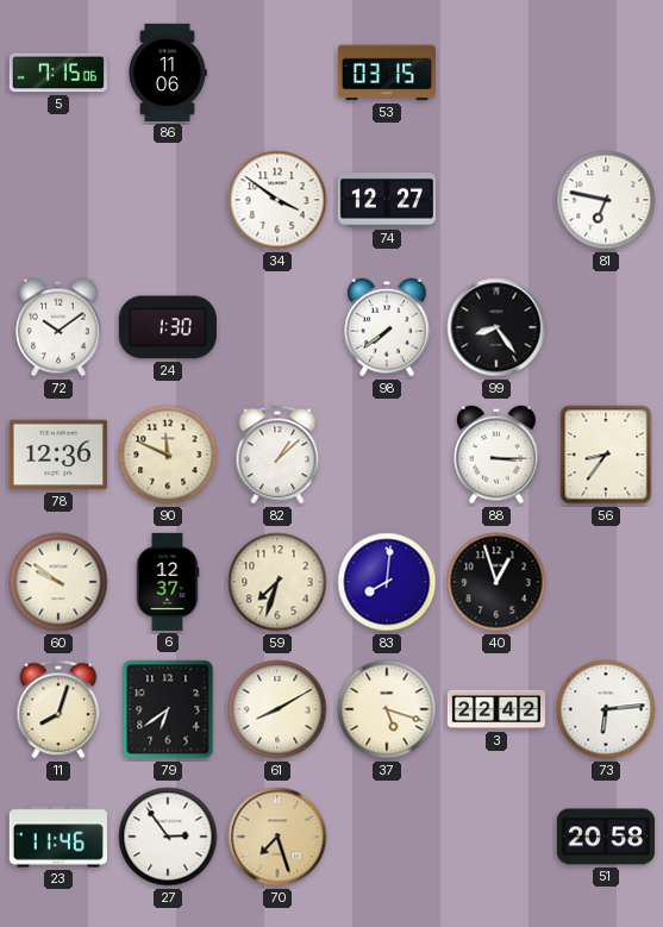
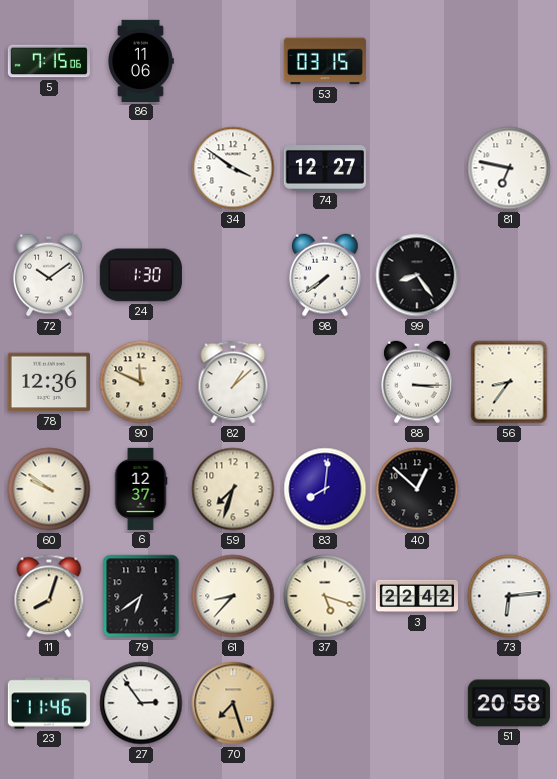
40: 12:57 -> 12:52 (417, 489)
61: 8:10 -> 8:37 (233, 596)
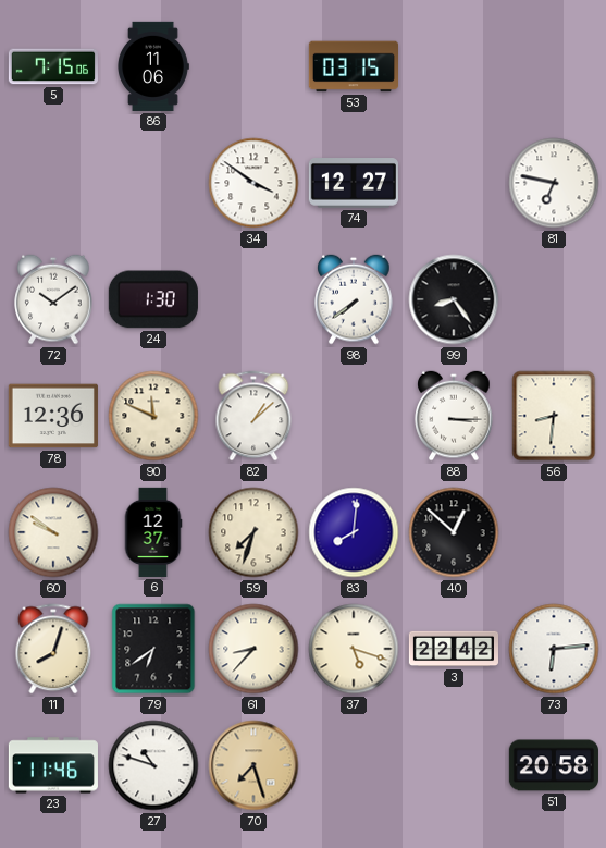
56: 8:36 -> 8:31 (554, 416)
27: 2:54 -> 10:48 (153, 765)
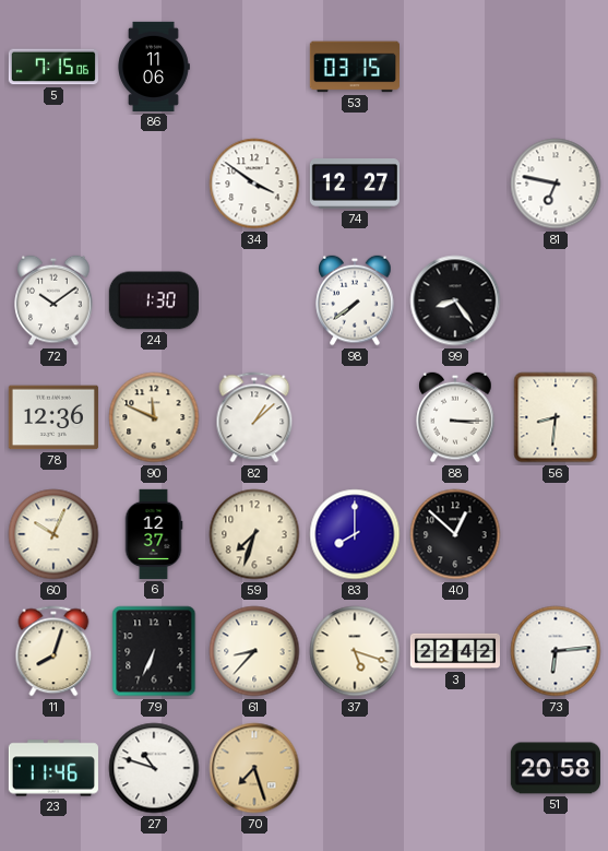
60: 9:51 -> 10:04 (53, 534)
83: 8:01 -> 8:00 (355, 534)
79: 6:39 -> 6:34 (154, 651)
